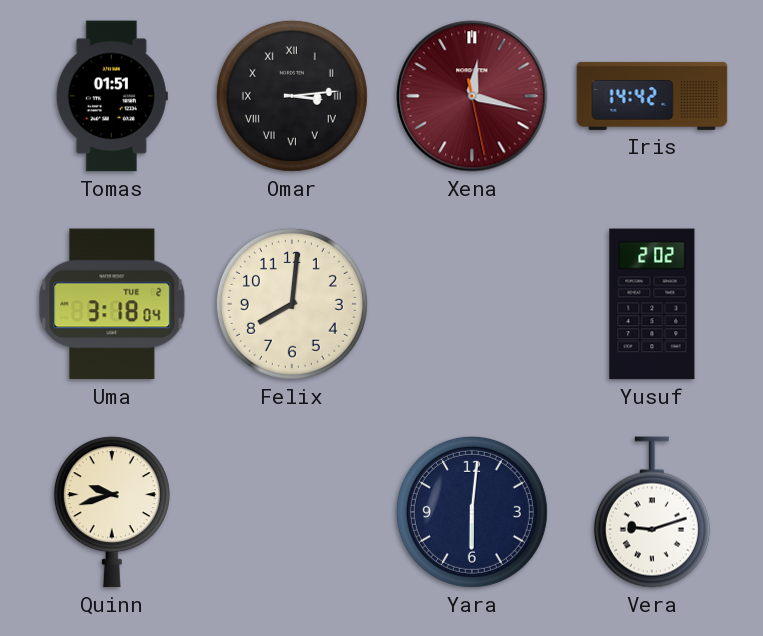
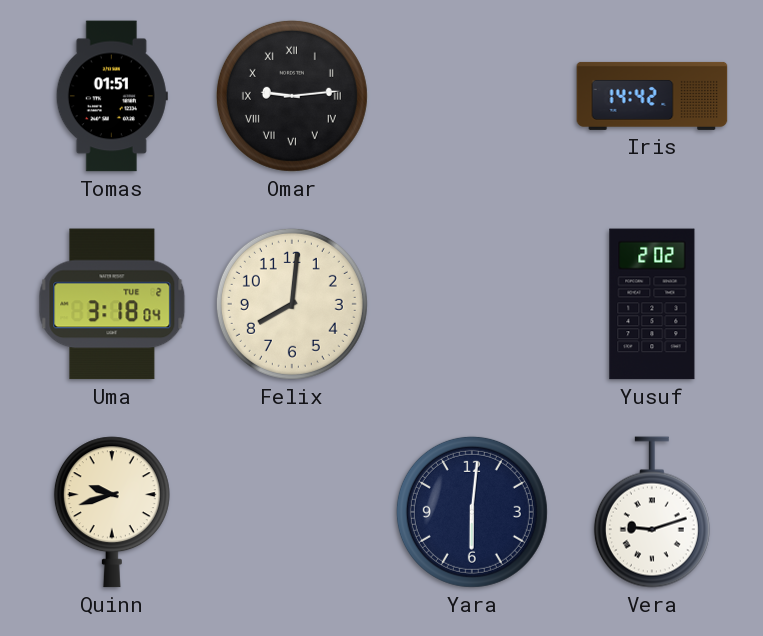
Omar: 3:14 -> 9:14 (292, 96)
Xena: 12:17 -> none (472, 96)
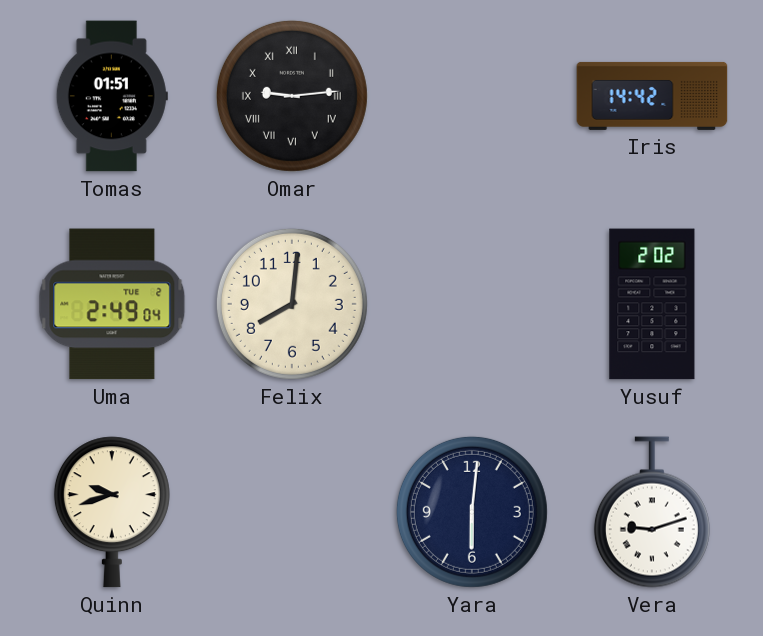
Uma: 3:18 -> 2:49 (112, 304)
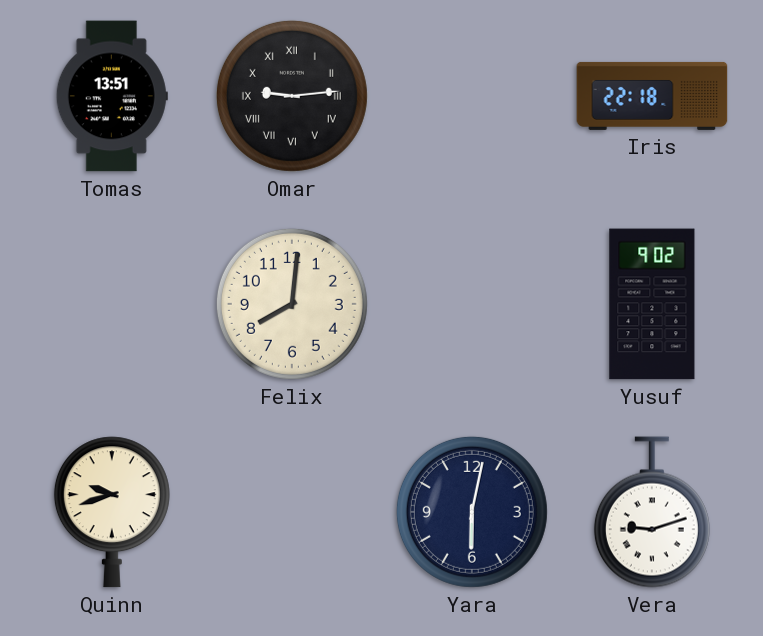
Tomas: 01:51 -> 13:51 (112, 96)
Iris: 14:42 -> 22:18 (652, 96)
Uma: 2:49 -> none (112, 304)
Yusuf: 2:02 -> 9:02 (652, 304)
Yara: 6:01 -> 6:02 (472, 512)
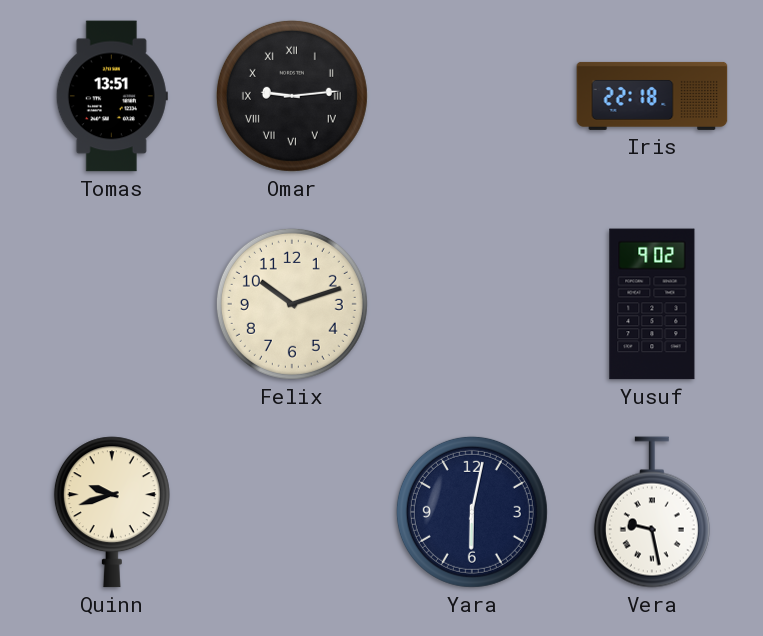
Felix: 8:01 -> 10:12 (292, 304)
Vera: 9:12 -> 9:28 (652, 512)
